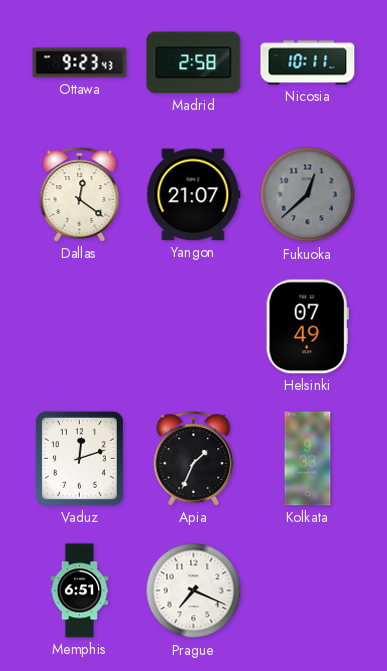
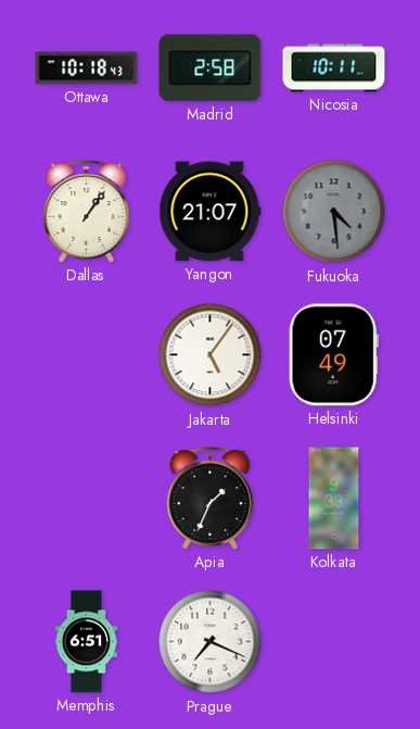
Ottawa: 9:23 -> 10:18 (87, 68)
Dallas: 12:21 -> 1:06 (87, 212)
Fukuoka: 12:38 -> 4:29 (334, 212)
Jakarta: none -> 5:06 (211, 355)
Vaduz: 12:12 -> none (79, 458)
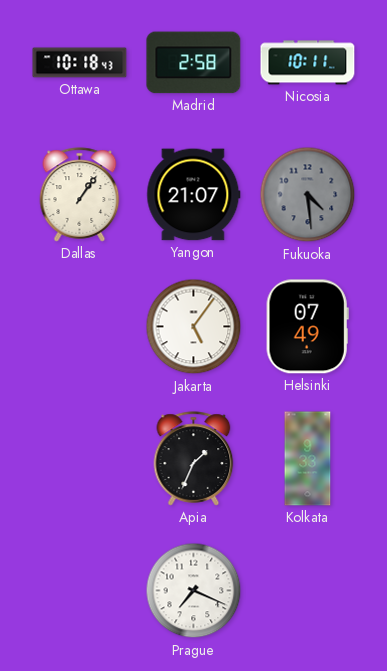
Memphis: 6:51 -> none (87, 642)
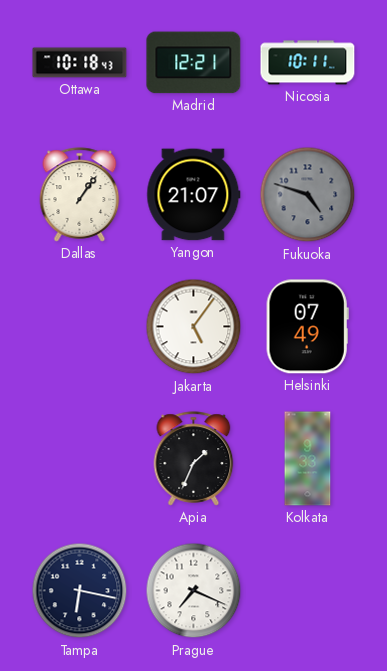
Madrid: 2:58 -> 12:21 (194, 63)
Fukuoka: 4:29 -> 4:48 (308, 195)
Tampa: none -> 6:17 (80, 591)
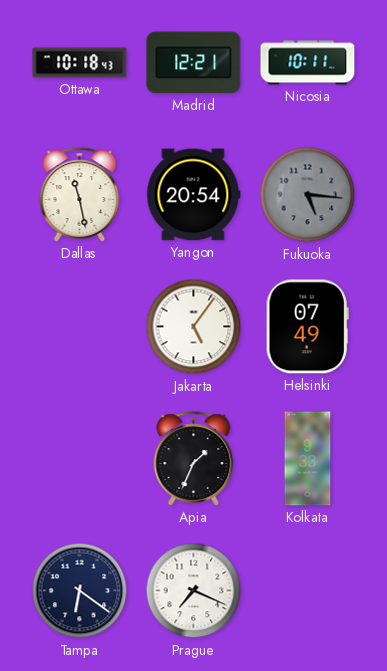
Dallas: 1:06 -> 11:28 (80, 195)
Yangon: 21:07 -> 20:54 (194, 195)
Fukuoka: 4:48 -> 5:16 (308, 195)
Tampa: 6:17 -> 6:21 (80, 591)
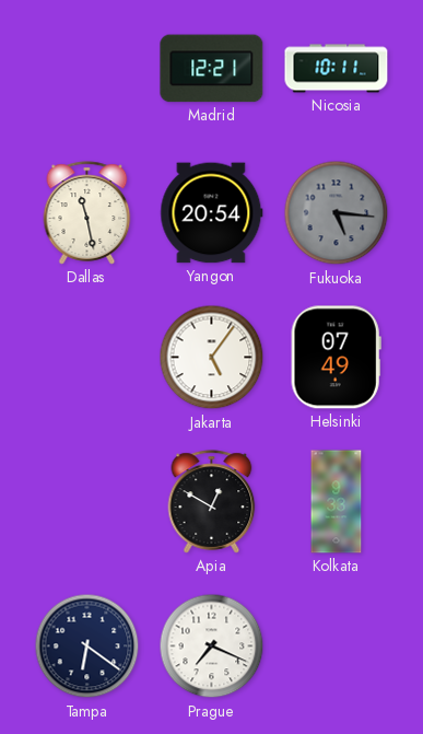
Ottawa: 10:18 -> none (80, 63)
Apia: 1:34 -> 12:50 (212, 502)
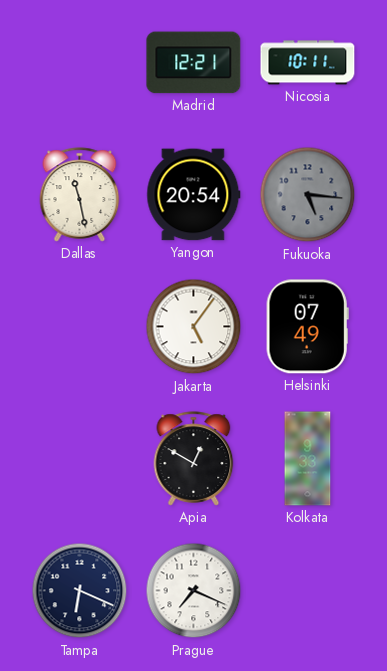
Tampa: 6:21 -> 6:19 (80, 591)
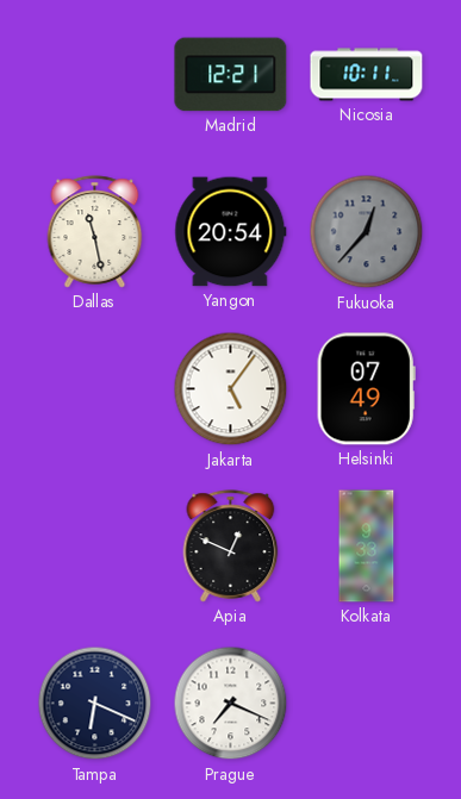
Fukuoka: 5:16 -> 12:37 (367, 232)
Apia: 12:50 -> 12:49 (231, 547)
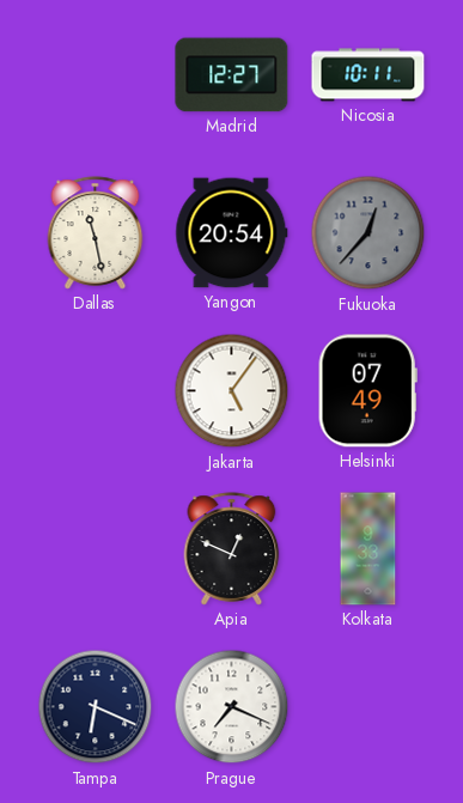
Madrid: 12:21 -> 12:27 (232, 75)
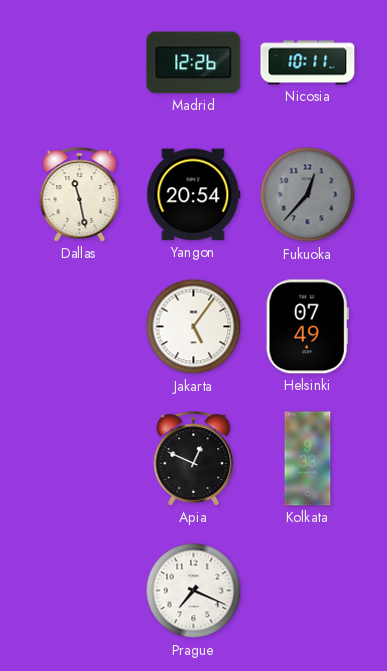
Madrid: 12:27 -> 12:26 (194, 63)
Tampa: 6:19 -> none (96, 707)
